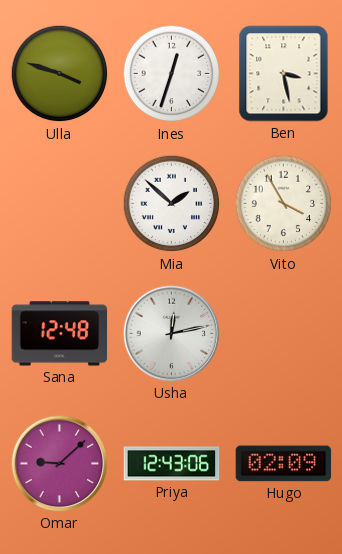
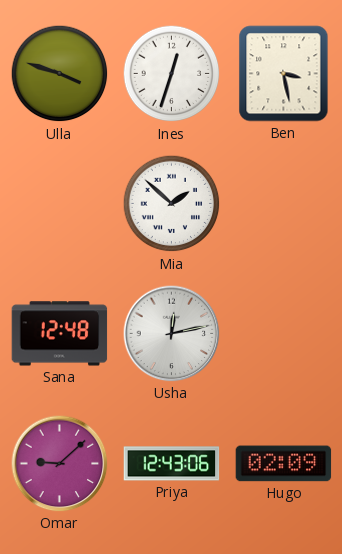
Vito: 3:55 -> none (284, 204)
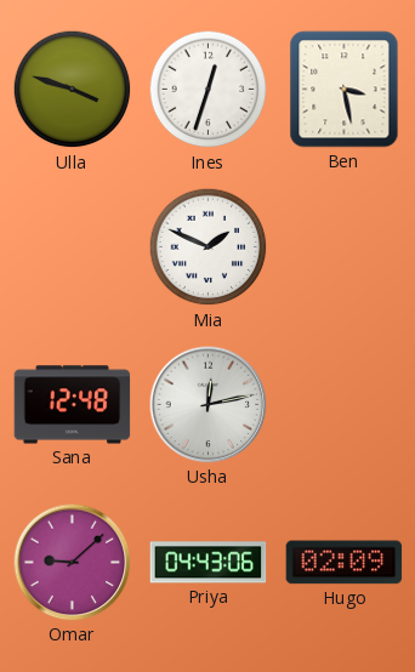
Mia: 1:52 -> 1:49 (209, 247)
Priya: 12:43 -> 04:43 (209, 563)
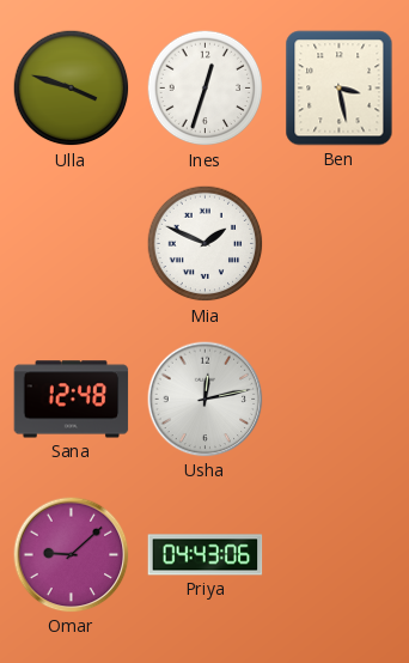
Hugo: 02:09 -> none (345, 563)
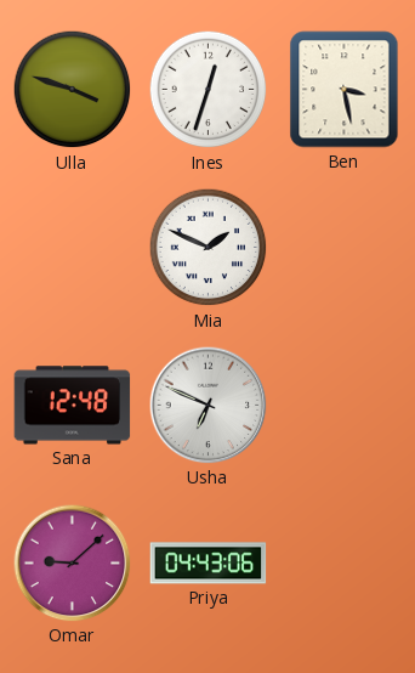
Usha: 12:13 -> 6:49 (209, 406)
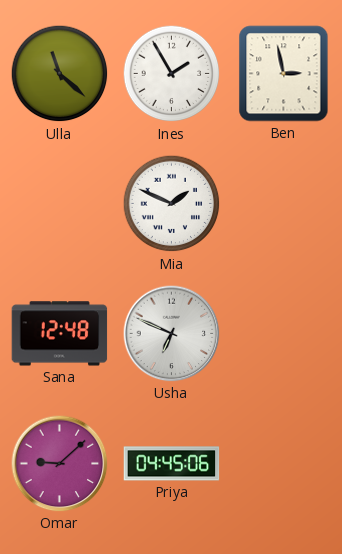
Ulla: 3:48 -> 11:22 (60, 74)
Ines: 12:33 -> 1:55 (172, 74)
Ben: 3:28 -> 2:58 (284, 74)
Priya: 04:43 -> 04:45 (172, 464)
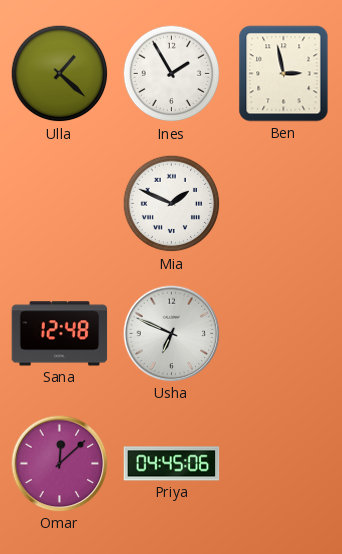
Ulla: 11:22 -> 1:22 (60, 74)
Omar: 9:08 -> 12:08 (60, 464)
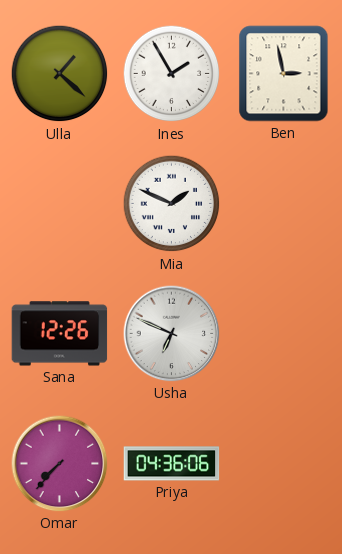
Sana: 12:48 -> 12:26 (60, 334)
Omar: 12:08 -> 7:37 (60, 464)
Priya: 04:45 -> 04:36 (172, 464)
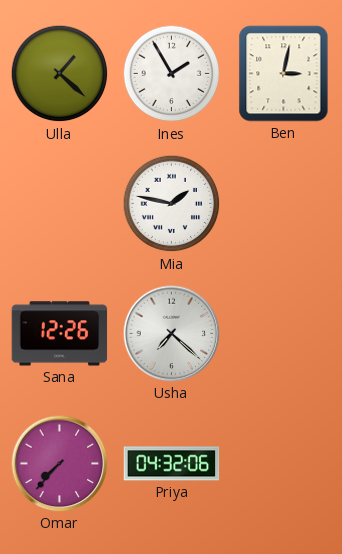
Ben: 2:58 -> 3:02 (284, 74)
Mia: 1:49 -> 1:47 (172, 204)
Usha: 6:49 -> 7:22 (172, 334)
Priya: 04:36 -> 04:32 (172, 464)
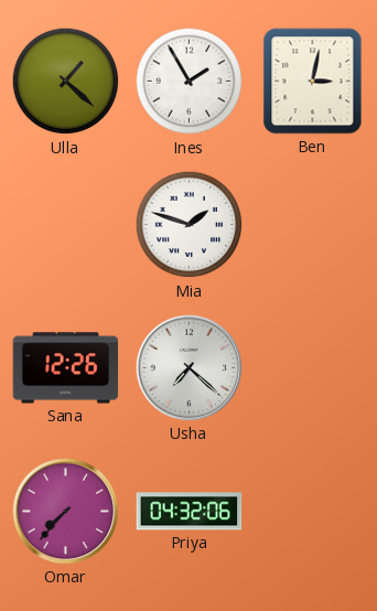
Mia: 1:47 -> 1:48 (190, 225)
